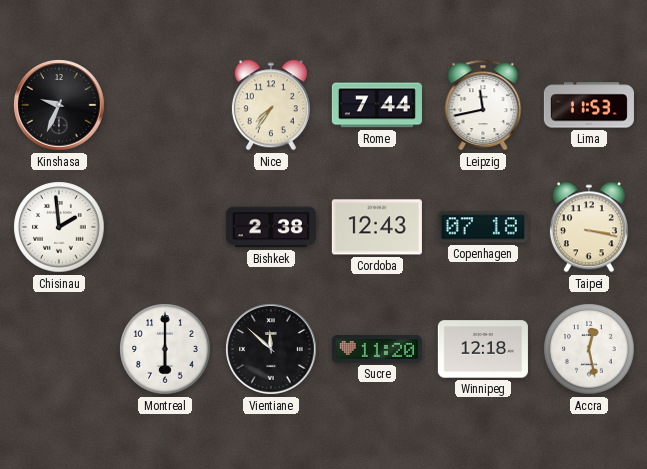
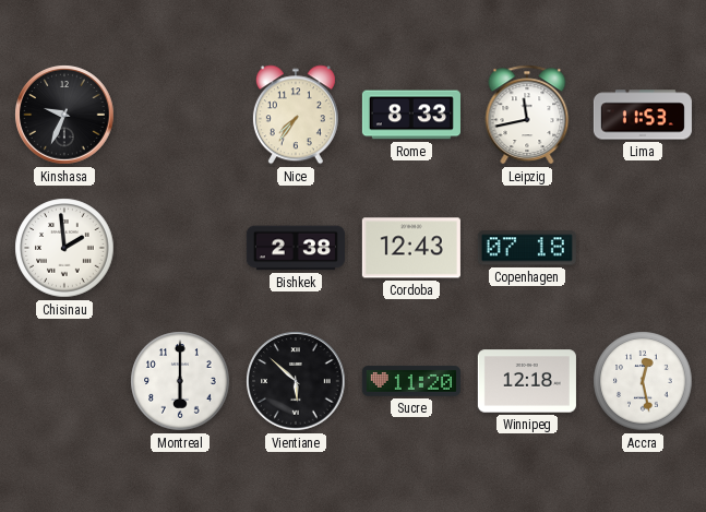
Rome: 7:44 -> 8:33 (411, 115)
Taipei: 3:17 -> none (589, 227)
Vientiane: 11:52 -> 5:52 (296, 381)
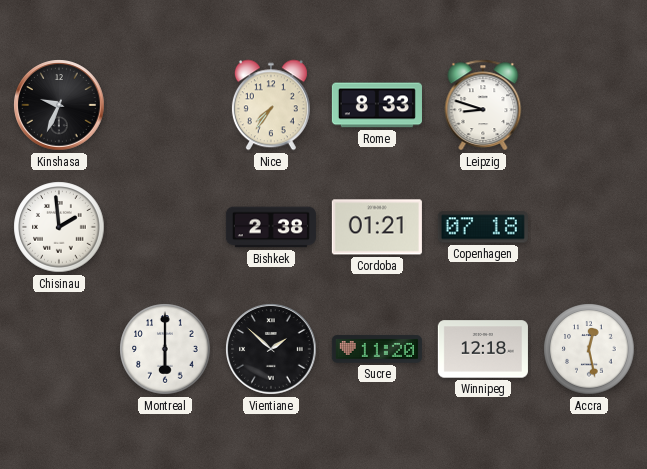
Leipzig: 11:43 -> 8:48 (483, 105)
Lima: 11:53 -> none (643, 115)
Cordoba: 12:43 -> 01:21 (377, 227)
Vientiane: 5:52 -> 1:52 (271, 349)
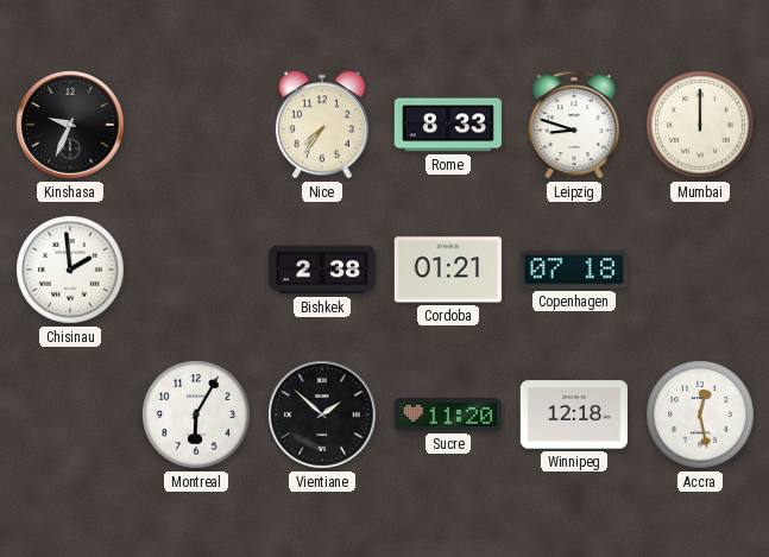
Mumbai: none -> 12:00 (700, 125)
Montreal: 6:00 -> 6:05 (196, 414)
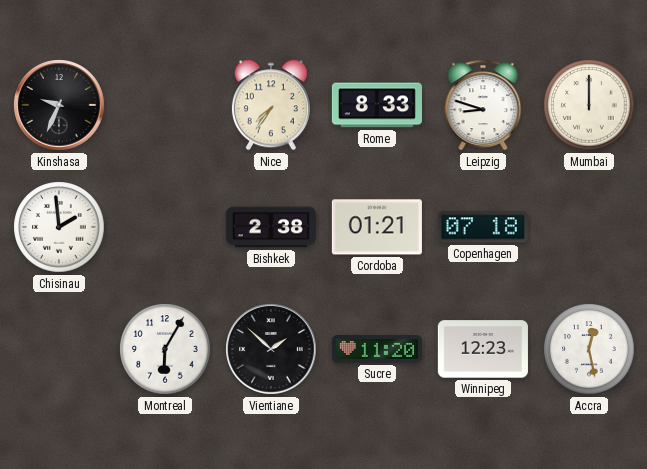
Winnipeg: 12:18 -> 12:23 (483, 349)
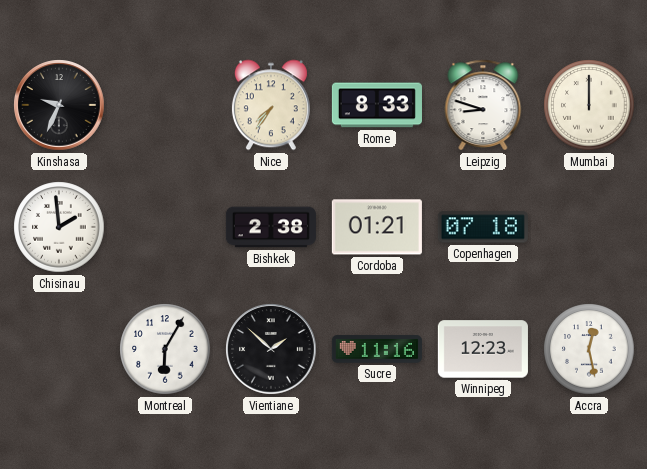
Sucre: 11:20 -> 11:16 (377, 349)
